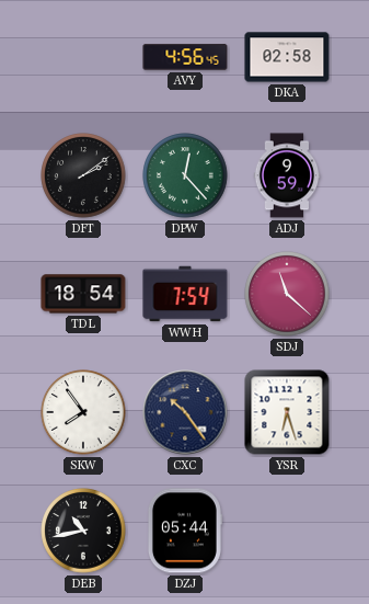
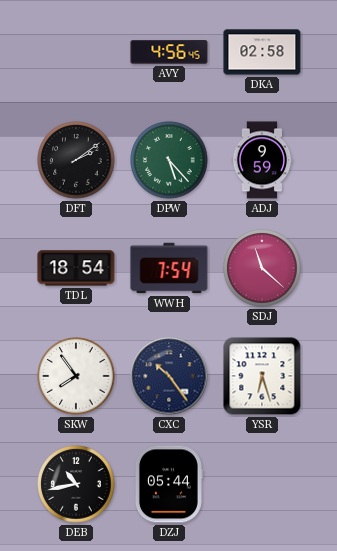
DPW: 12:23 -> 5:23 (169, 160)
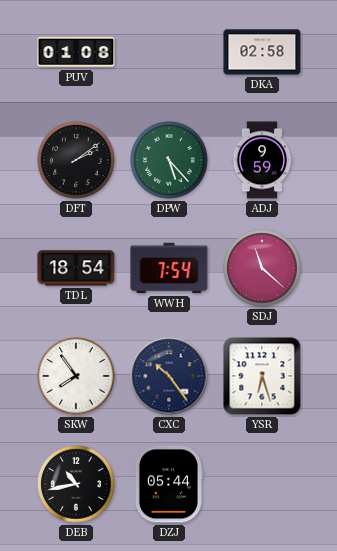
PUV: none -> 01:08 (76, 52)
AVY: 4:56 -> none (169, 52)
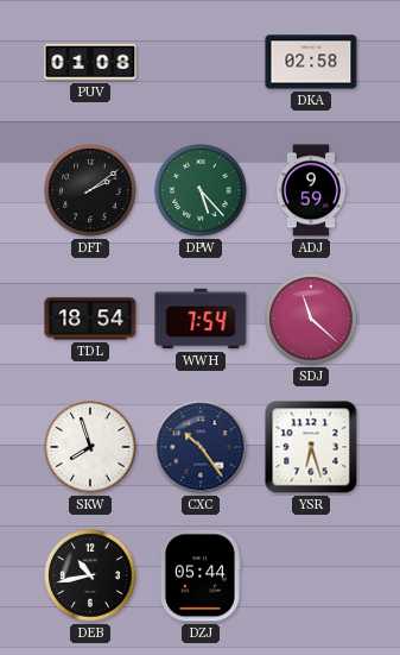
SKW: 7:54 -> 7:57 (90, 447)
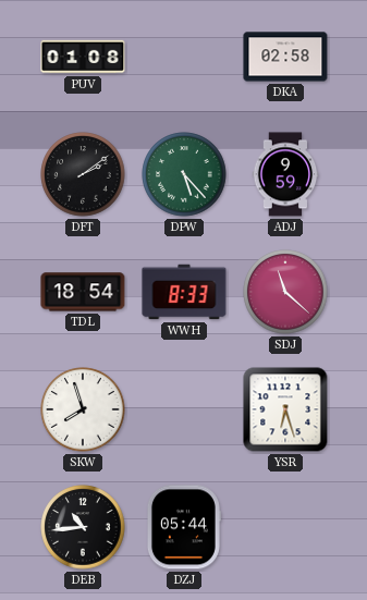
WWH: 7:54 -> 8:33 (184, 292)
CXC: 10:24 -> none (201, 447)
DEB: 10:43 -> 10:44 (83, 527)
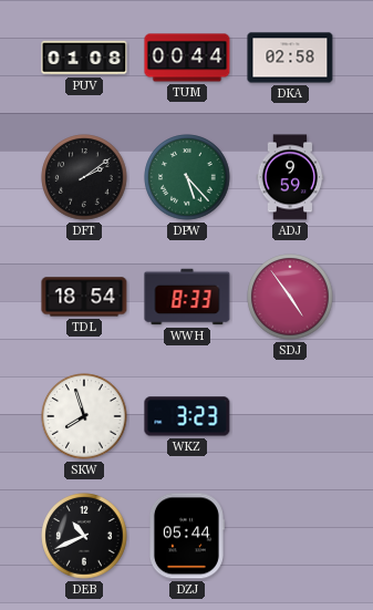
TUM: none -> 00:44 (187, 58)
SDJ: 11:22 -> 4:54 (290, 297)
WKZ: none -> 3:23 (187, 416)
YSR: 6:27 -> none (285, 409)
DEB: 10:44 -> 10:41 (84, 536)
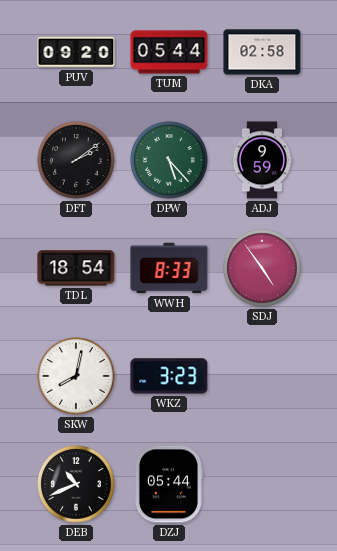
PUV: 01:08 -> 09:20 (76, 52)
TUM: 00:44 -> 05:44 (169, 52)
SKW: 7:57 -> 8:02 (76, 376)
